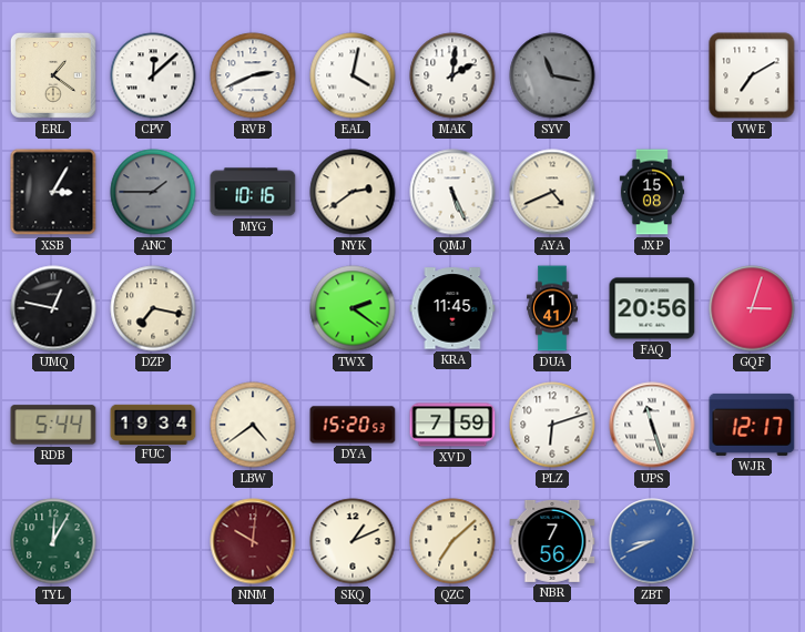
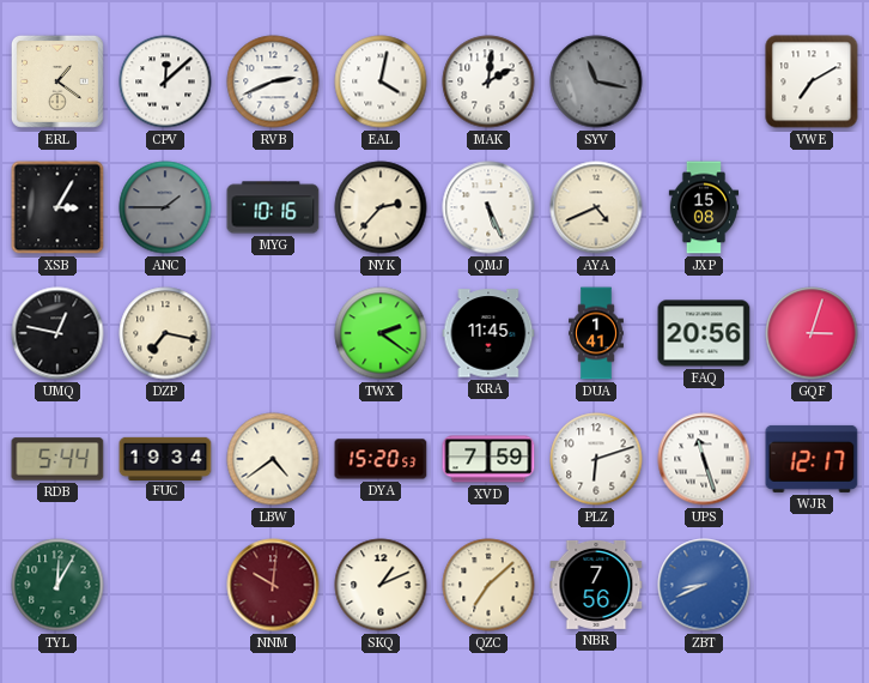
NYK: 2:39 -> 2:37 (381, 207)
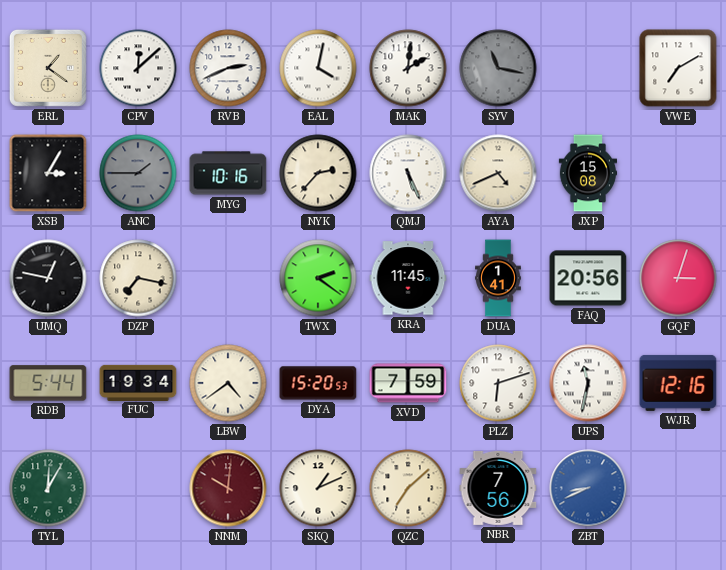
UPS: 11:27 -> 11:32 (588, 383)
WJR: 12:17 -> 12:16 (678, 383)
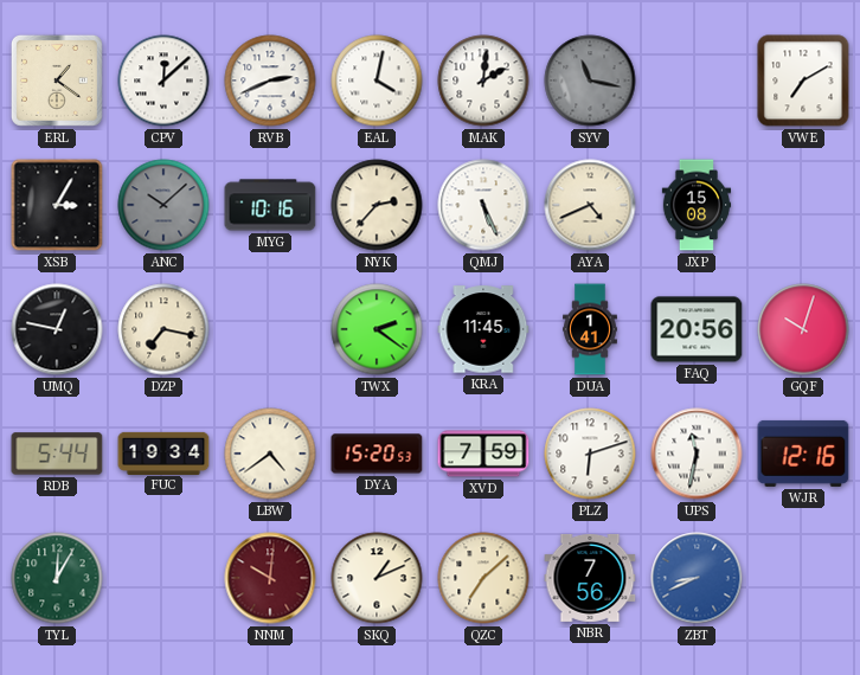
ANC: 1:45 -> 10:08 (163, 205)
GQF: 3:03 -> 10:03 (803, 329)
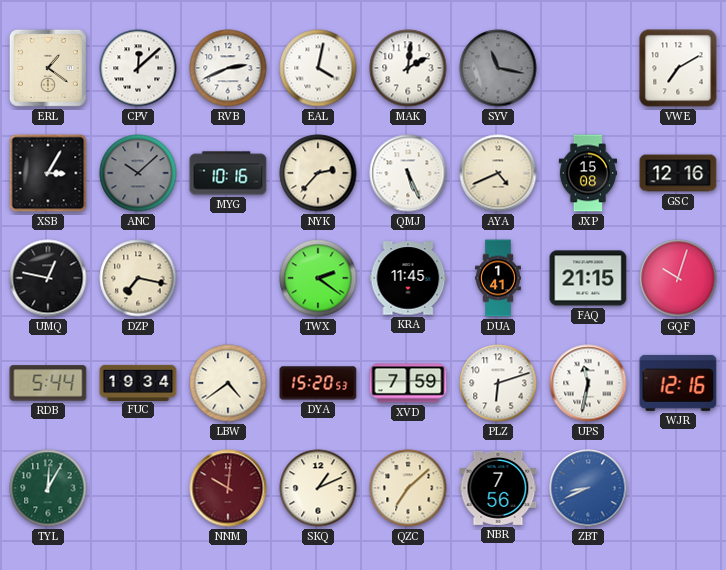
GSC: none -> 12:16 (678, 173)
FAQ: 20:56 -> 21:15 (588, 278)
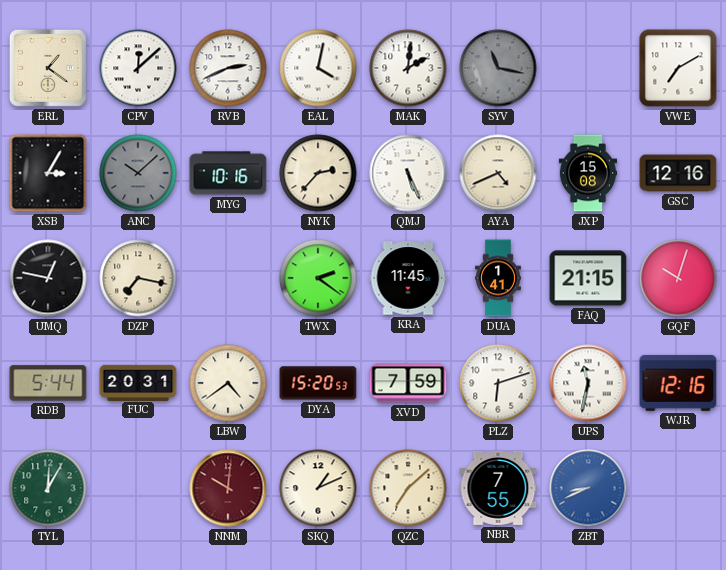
FUC: 19:34 -> 20:31 (138, 382)
NBR: 7:56 -> 7:55 (498, 488)
